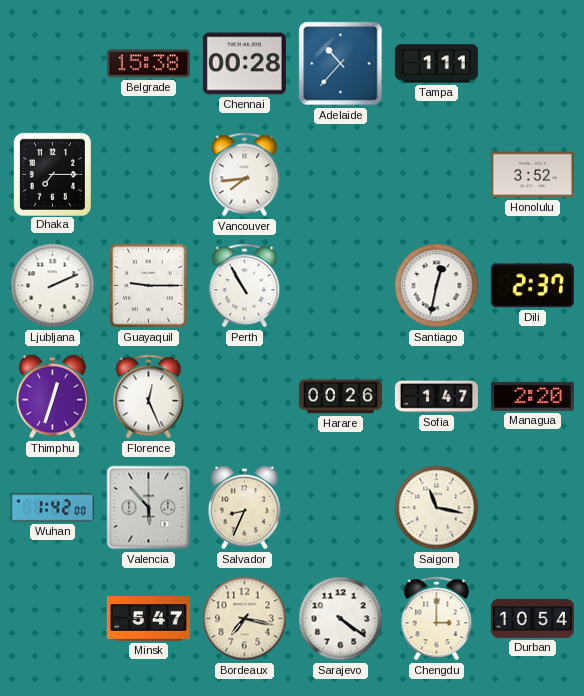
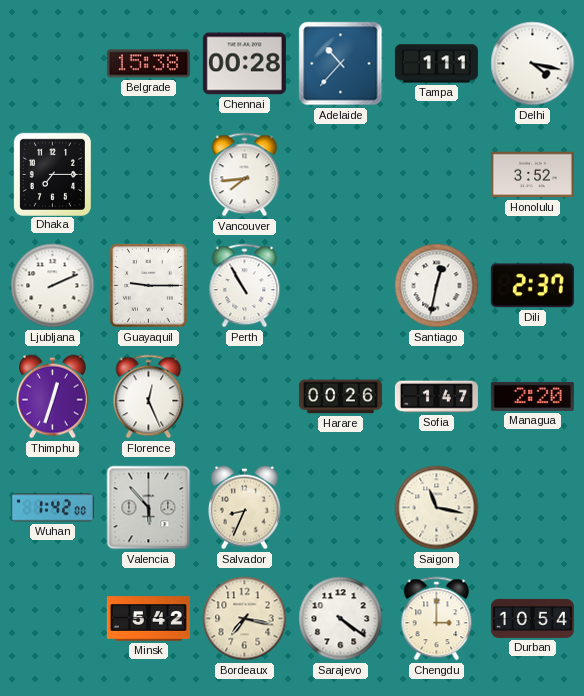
Delhi: none -> 4:17 (533, 64)
Minsk: 5:47 -> 5:42 (148, 619)
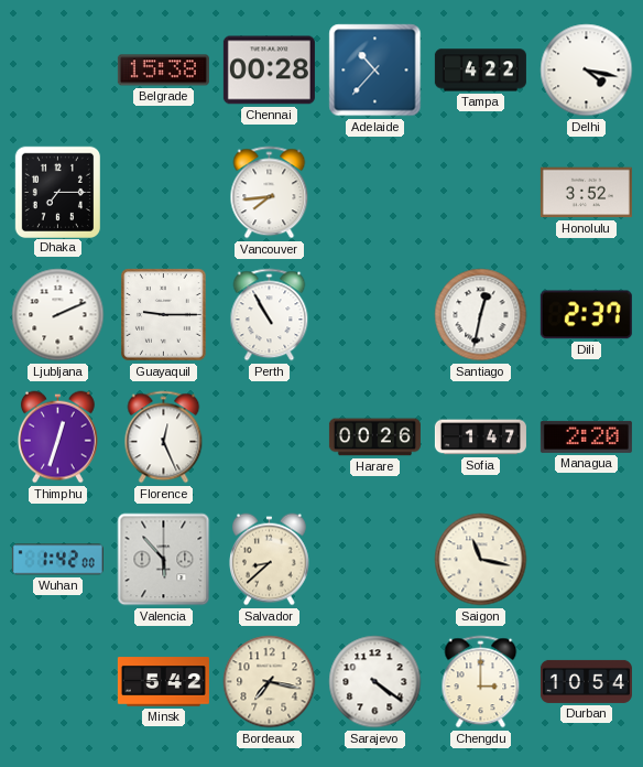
Tampa: 1:11 -> 4:22 (480, 71)
Salvador: 8:34 -> 8:38 (270, 560)
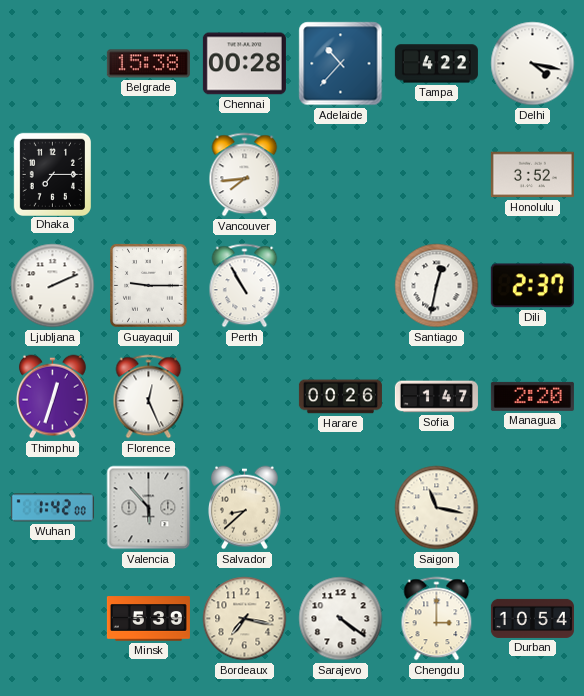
Minsk: 5:42 -> 5:39 (148, 619)
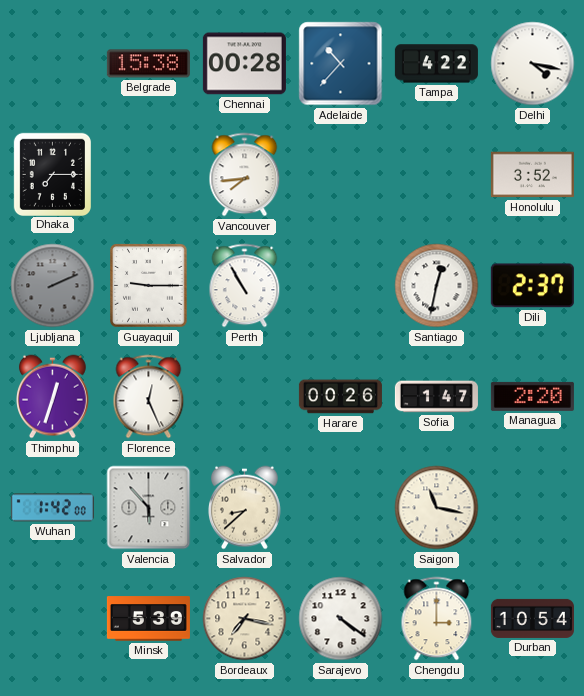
Ljubljana dial: white -> grey (53, 286)
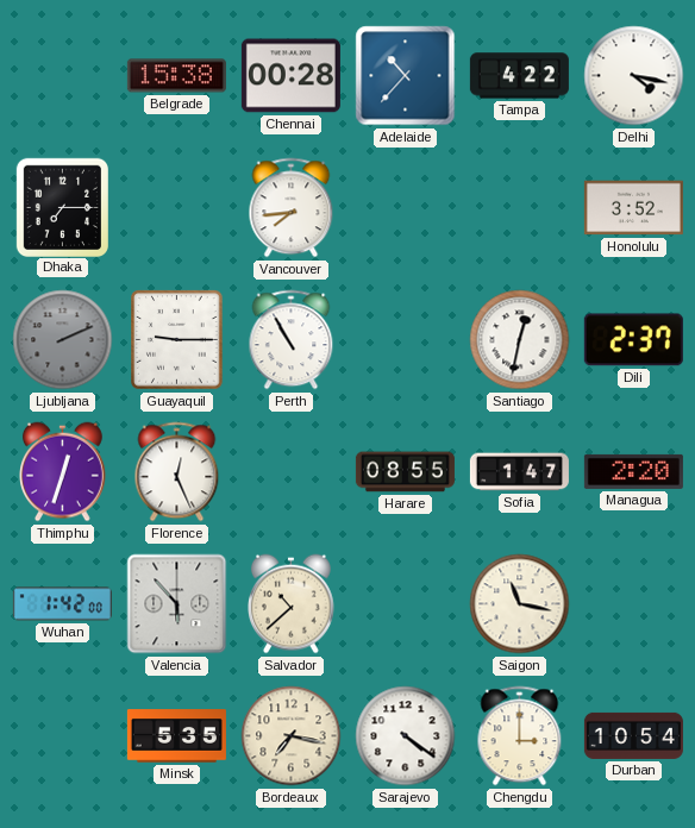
Harare: 00:26 -> 08:55 (405, 472)
Salvador: 8:38 -> 10:38 (292, 604)
Minsk: 5:39 -> 5:35 (176, 736)
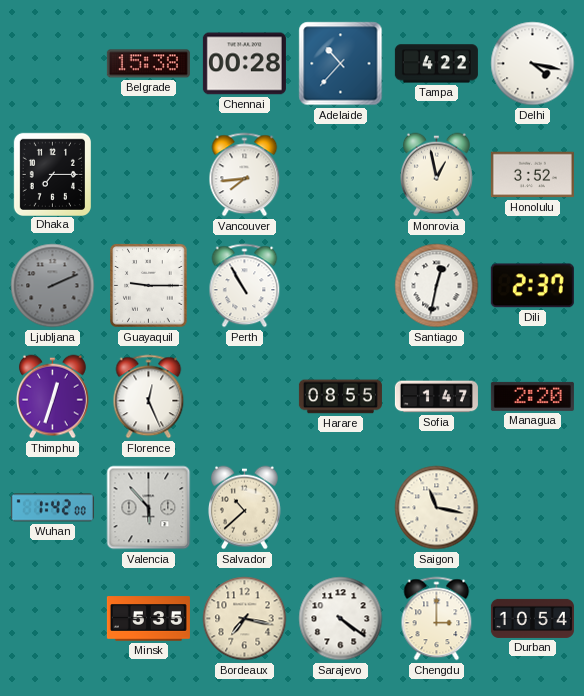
Monrovia: none -> 12:58 (437, 175)
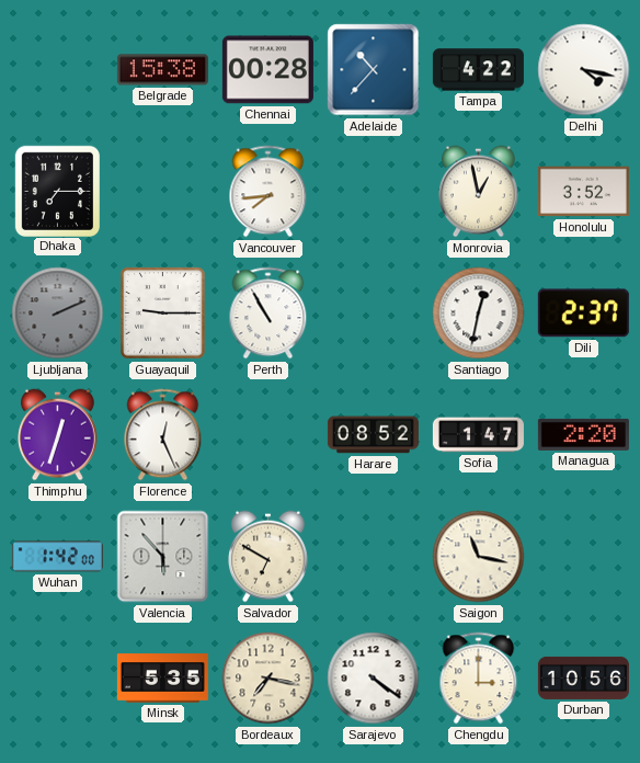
Harare: 08:55 -> 08:52 (373, 435)
Salvador: 10:38 -> 6:50 (268, 557)
Durban: 10:54 -> 10:56 (583, 677)
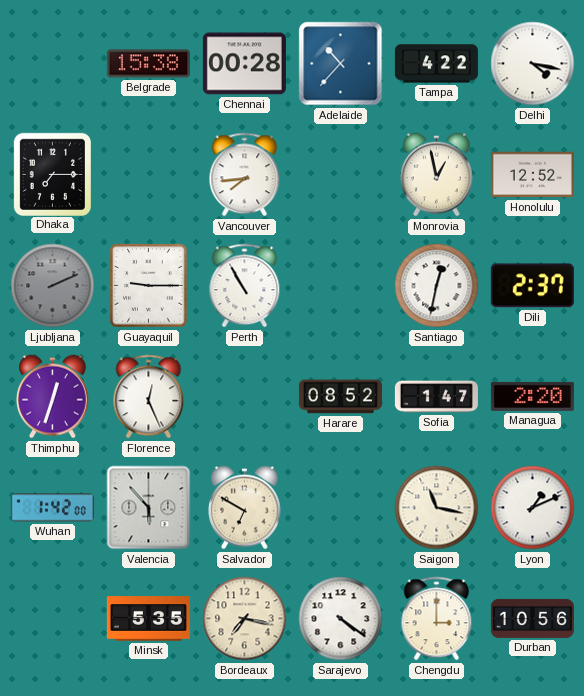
Honolulu: 3:52 -> 12:52 (532, 175)
Lyon: none -> 1:11 (533, 508)
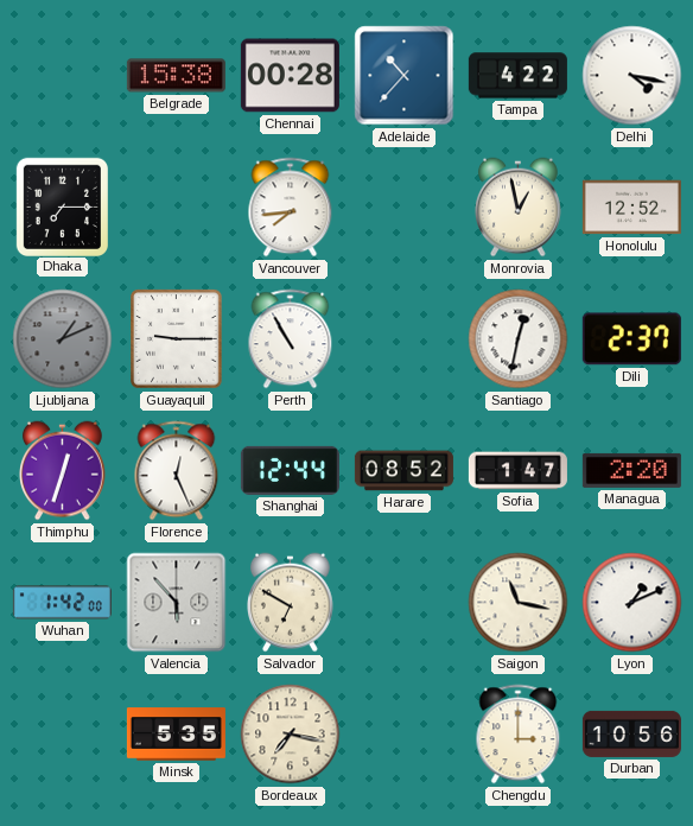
Ljubljana: 2:11 -> 1:11 (63, 339)
Shanghai: none -> 12:44 (290, 470)
Sarajevo: 4:21 -> none (341, 619)
